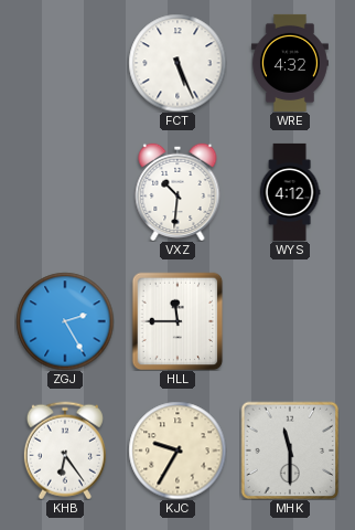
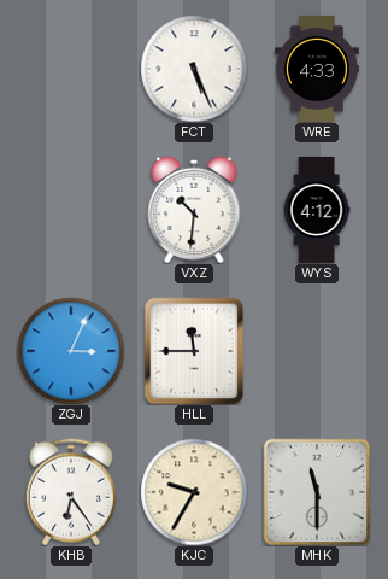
WRE: 4:32 -> 4:33 (317, 69)
ZGJ: 2:25 -> 3:04 (71, 351)
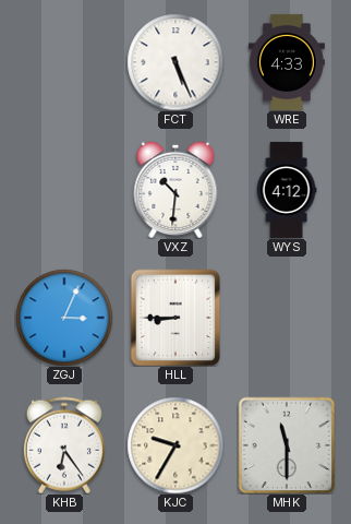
HLL: 11:45 -> 8:45 (175, 318)
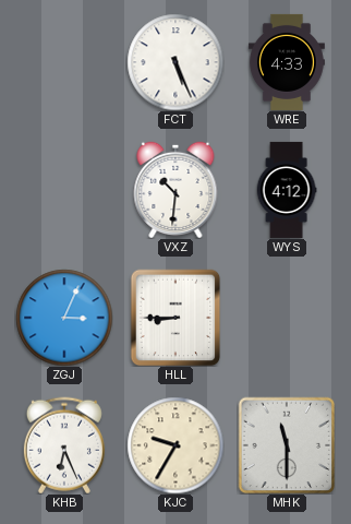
KHB: 6:24 -> 6:26 (64, 445)
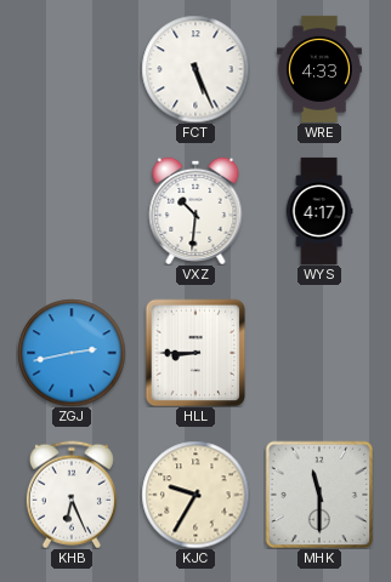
WYS: 4:12 -> 4:17 (319, 211)
ZGJ: 3:04 -> 2:43 (72, 353)
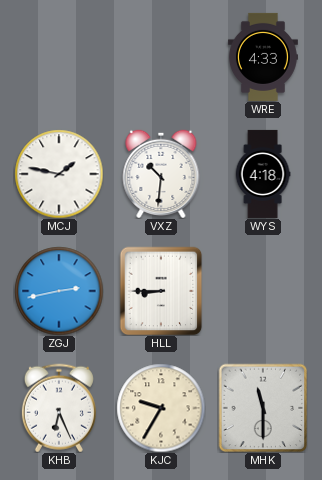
FCT: 5:26 -> none (195, 69)
MCJ: none -> 1:47 (59, 174)
WYS: 4:17 -> 4:18 (263, 174)
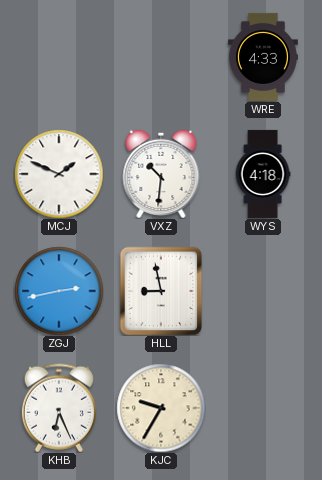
MCJ: 1:47 -> 1:49 (59, 174)
HLL: 8:45 -> 8:58 (161, 291)
MHK: 11:30 -> none (263, 408)
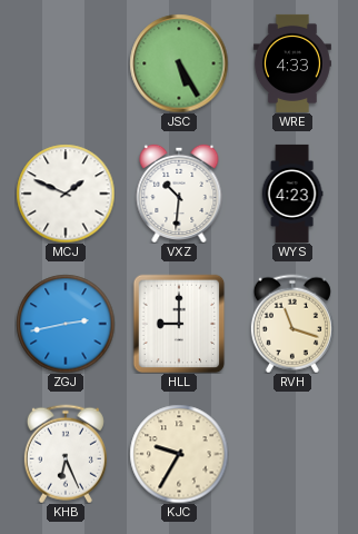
JSC: none -> 5:25 (179, 63)
WYS: 4:18 -> 4:23 (292, 194)
HLL: 8:58 -> 9:00 (179, 324)
RVH: none -> 11:18 (292, 324)
